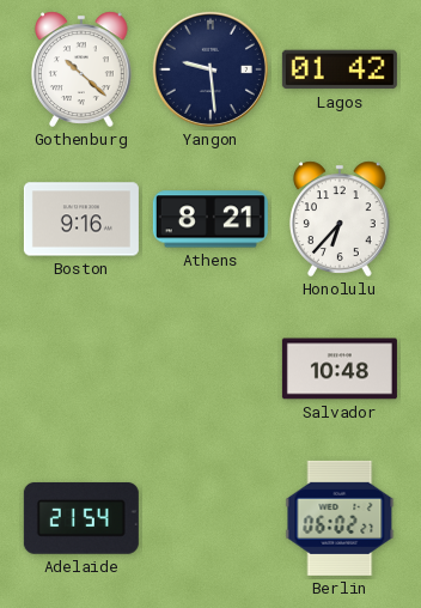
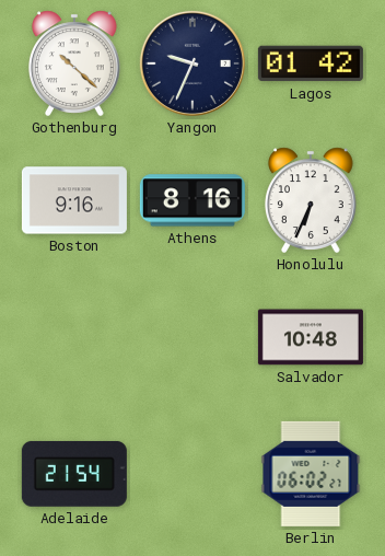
Yangon: 9:29 -> 9:34 (192, 63)
Athens: 8:21 -> 8:16 (192, 200)
Honolulu: 6:37 -> 6:34 (311, 200)
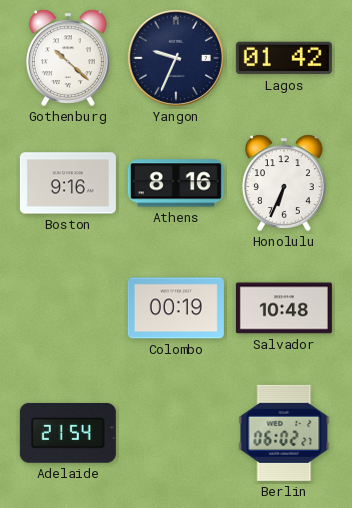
Colombo: none -> 00:19 (176, 308)
